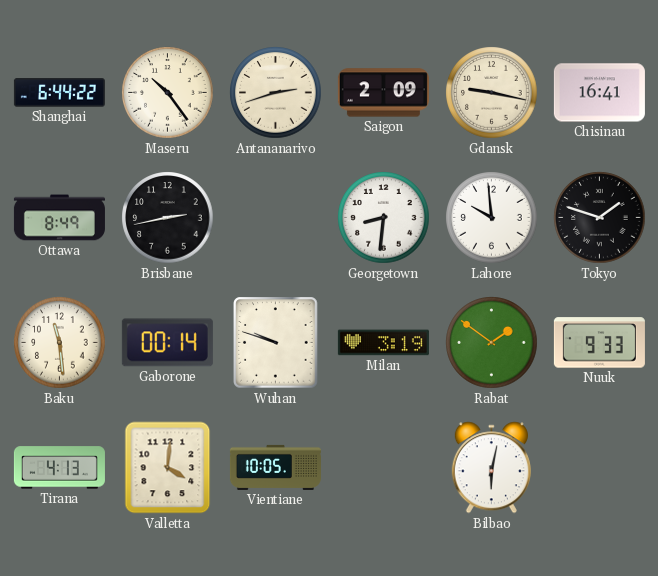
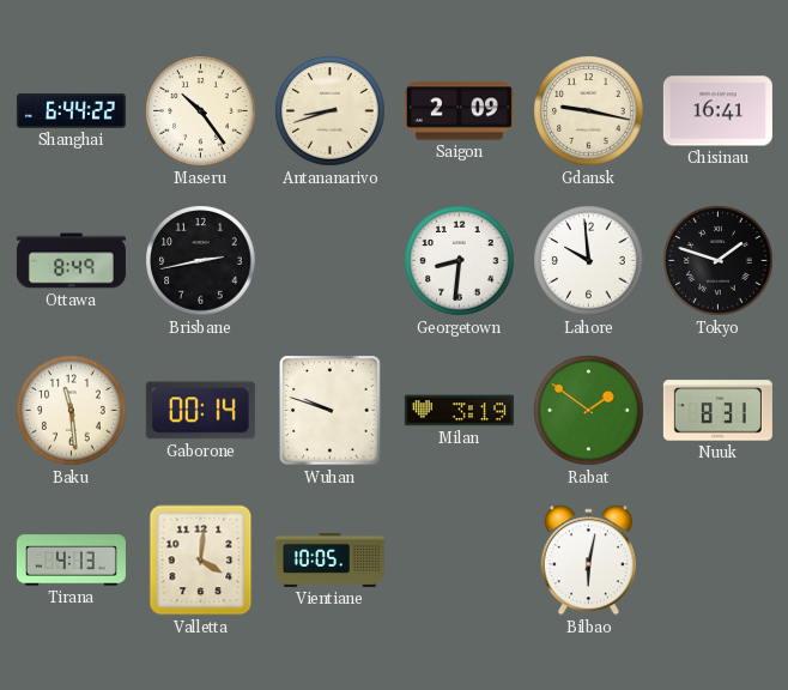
Antananarivo: 2:42 -> 8:42 (331, 111)
Nuuk: 9:33 -> 8:31 (717, 411)
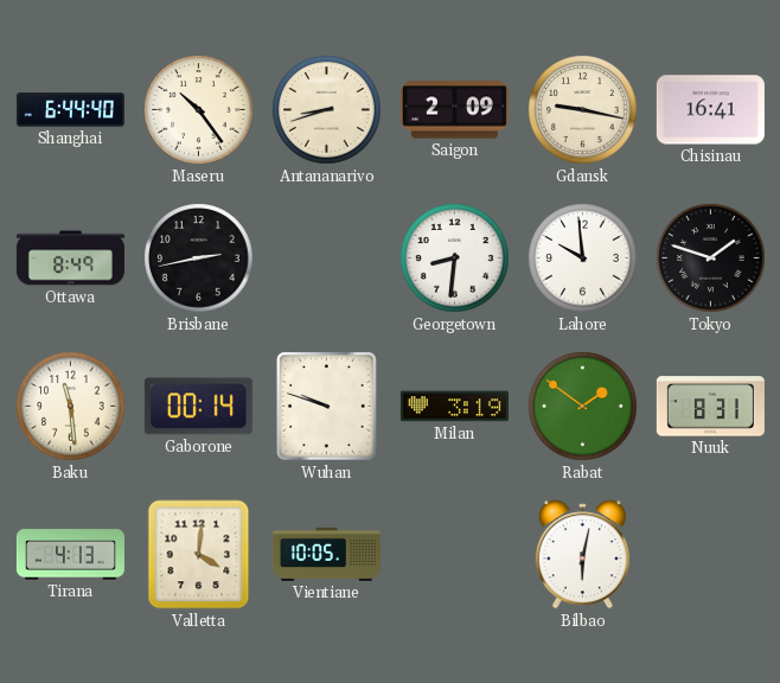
Shanghai: 6:44:22 -> 6:44:40 (70, 110)
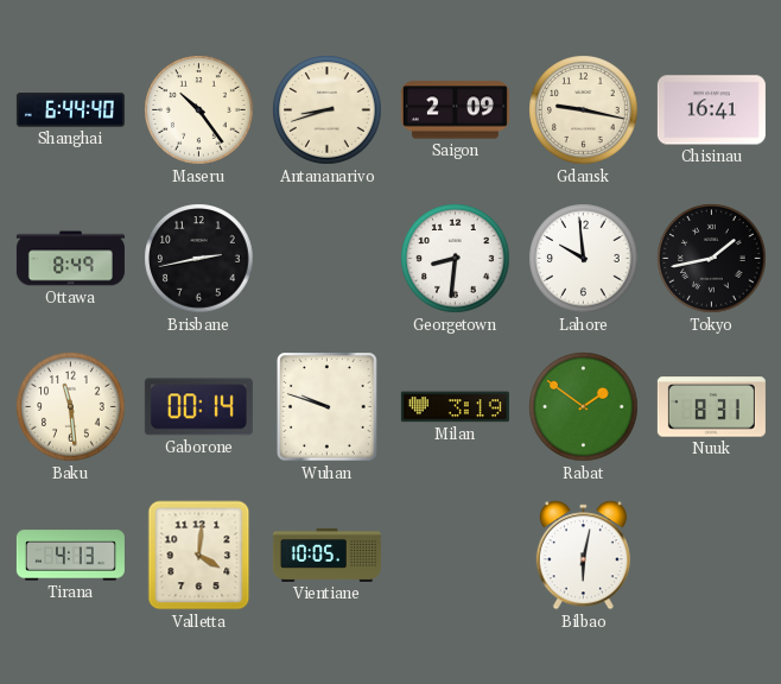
Tokyo: 1:48 -> 1:43 (712, 259)
